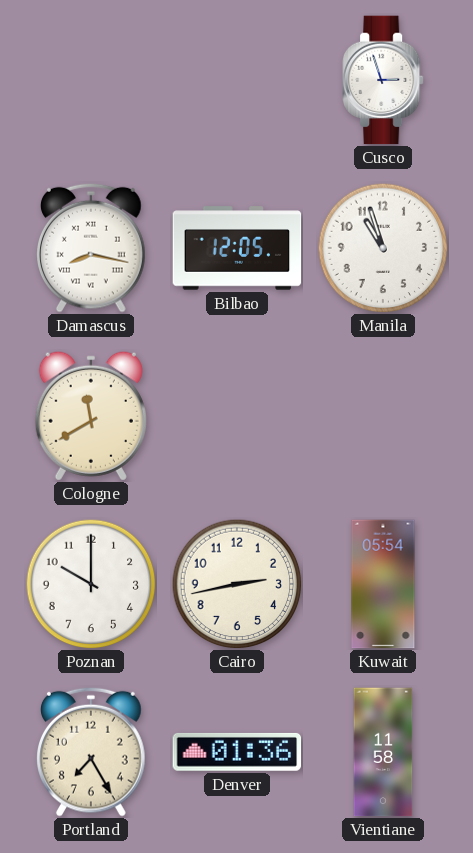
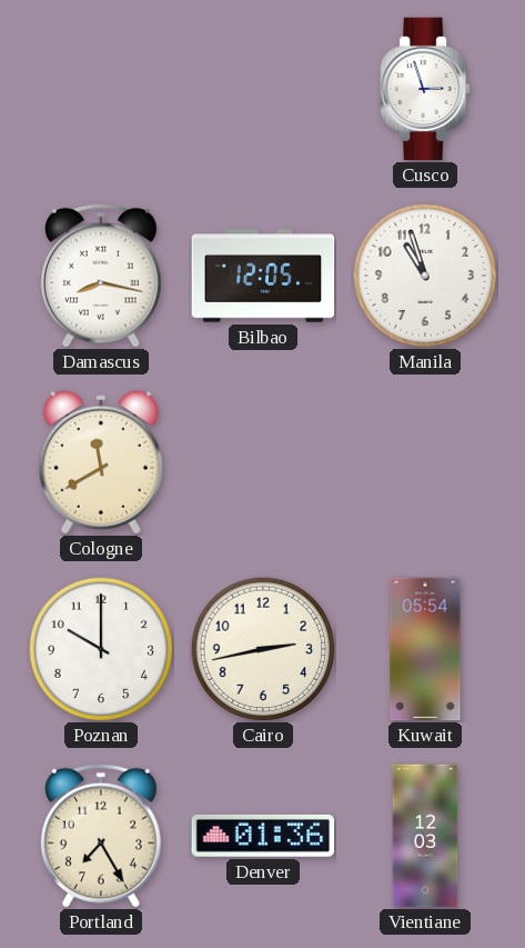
Vientiane: 11:58 -> 12:03 (425, 836)
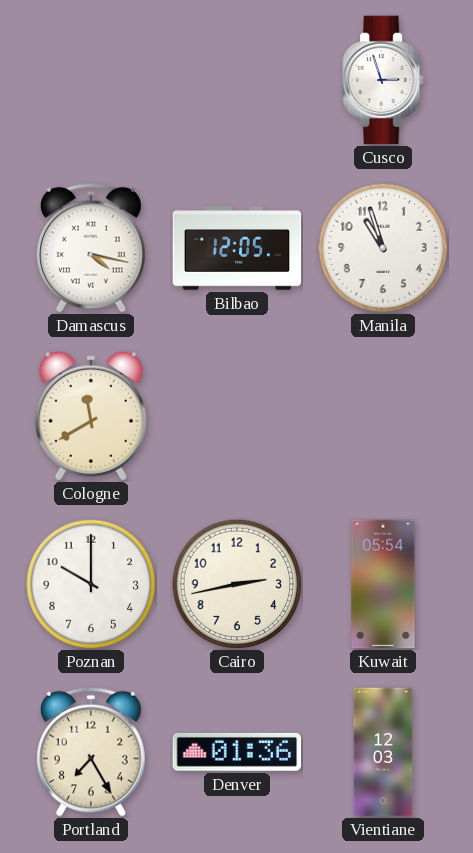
Damascus: 8:17 -> 4:17 (92, 248)
